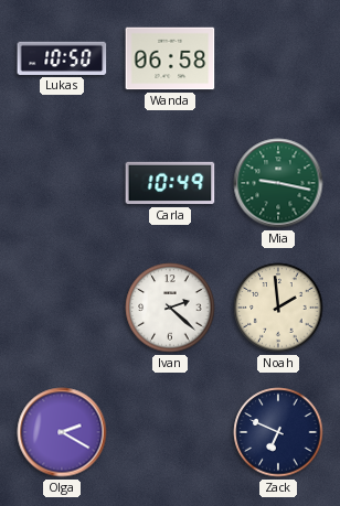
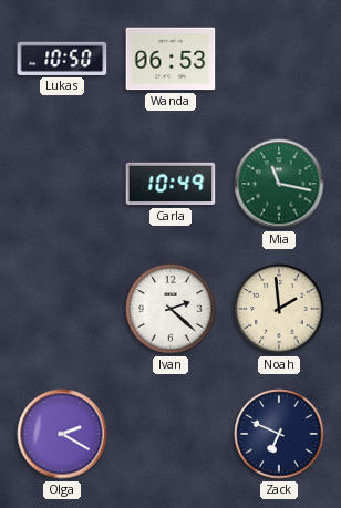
Wanda: 06:58 -> 06:53 (170, 59)
Mia: 9:17 -> 11:17 (279, 184)
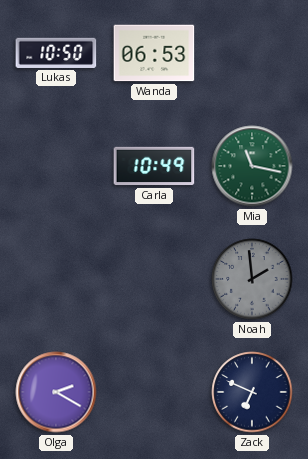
Ivan: 2:22 -> none (170, 309)
Noah dial: cream -> grey (252, 279)
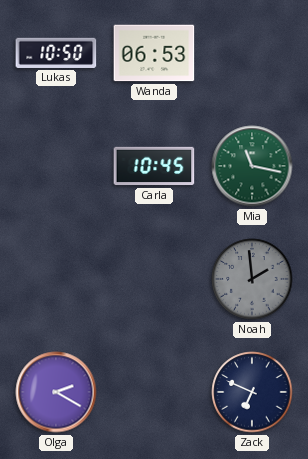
Carla: 10:49 -> 10:45 (154, 166)
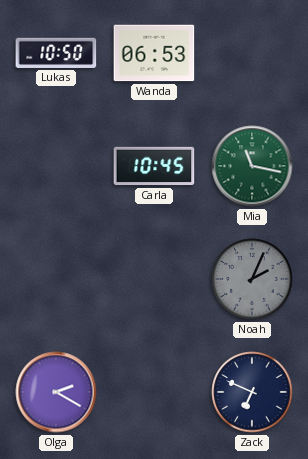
Noah: 1:59 -> 2:04 (252, 279)
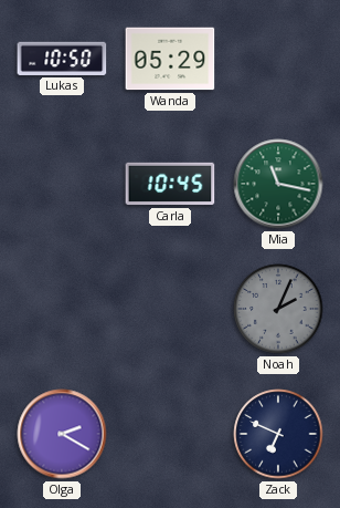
Wanda: 06:53 -> 05:29 (170, 59)
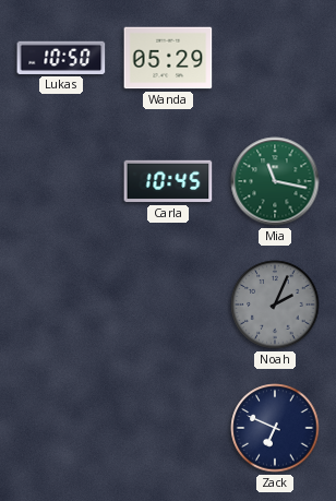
Olga: 2:20 -> none (62, 434)
